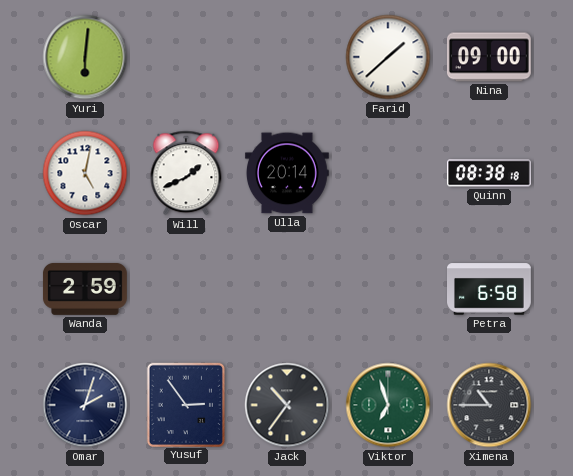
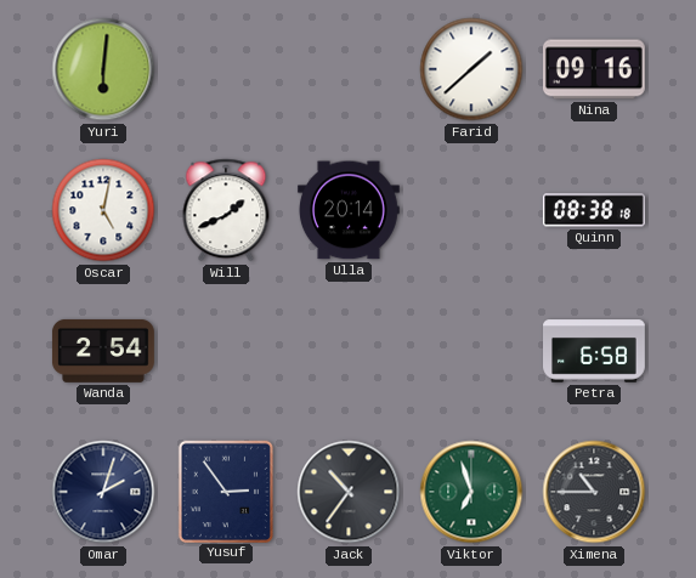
Nina: 09:00 -> 09:16 (594, 69)
Wanda: 2:59 -> 2:54 (103, 351)
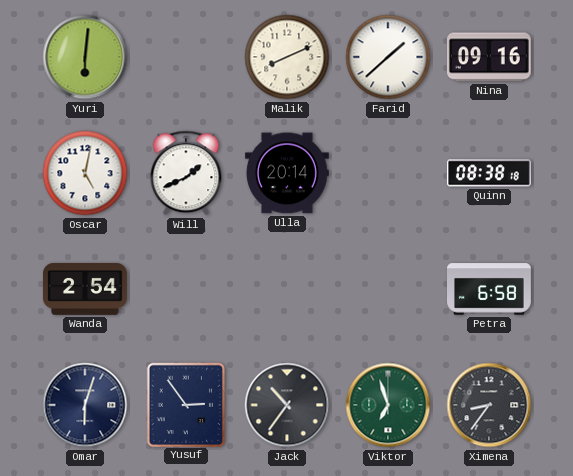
Malik: none -> 8:11 (287, 57)
Omar: 2:03 -> 6:03 (85, 405)
Ximena: 10:45 -> 8:36 (489, 405)
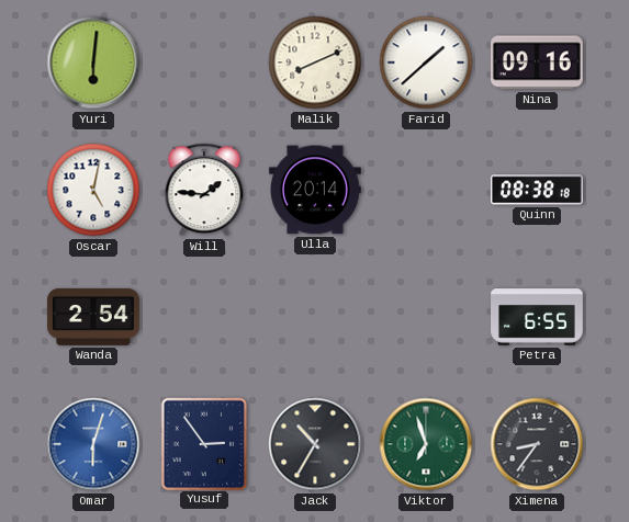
Will: 1:41 -> 1:46 (204, 190)
Petra: 6:58 -> 6:55 (538, 317)
Omar dial: navy -> blue (93, 444)
Jack: 10:36 -> 10:35 (315, 444)
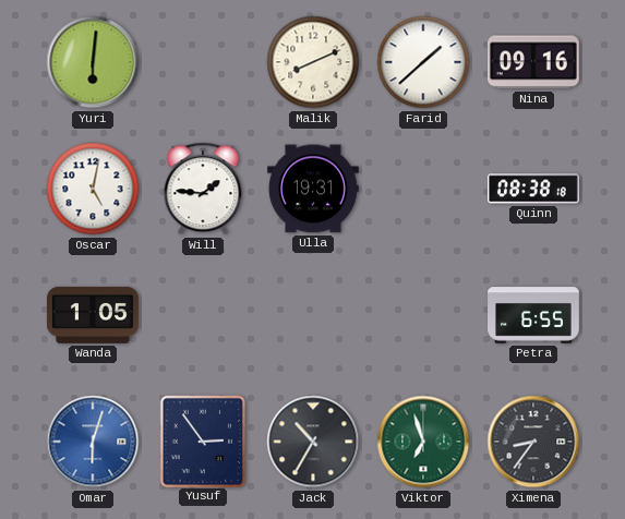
Ulla: 20:14 -> 19:31 (313, 189)
Wanda: 2:54 -> 1:05 (93, 315)
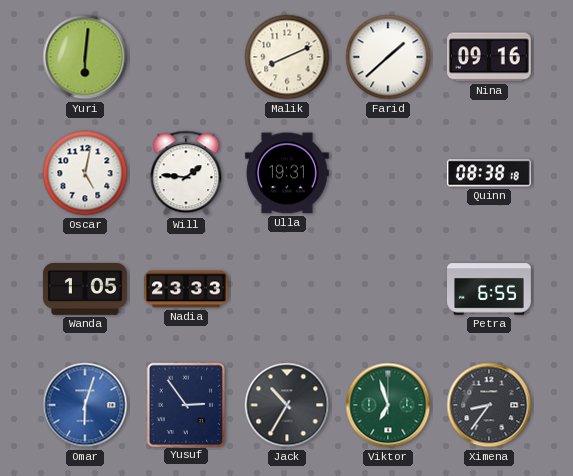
Nadia: none -> 23:33 (187, 289)
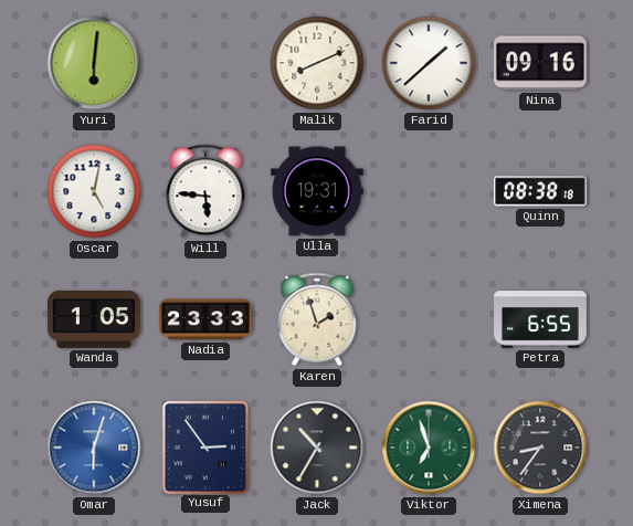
Will: 1:46 -> 5:46 (205, 191)
Karen: none -> 1:57 (317, 319)
